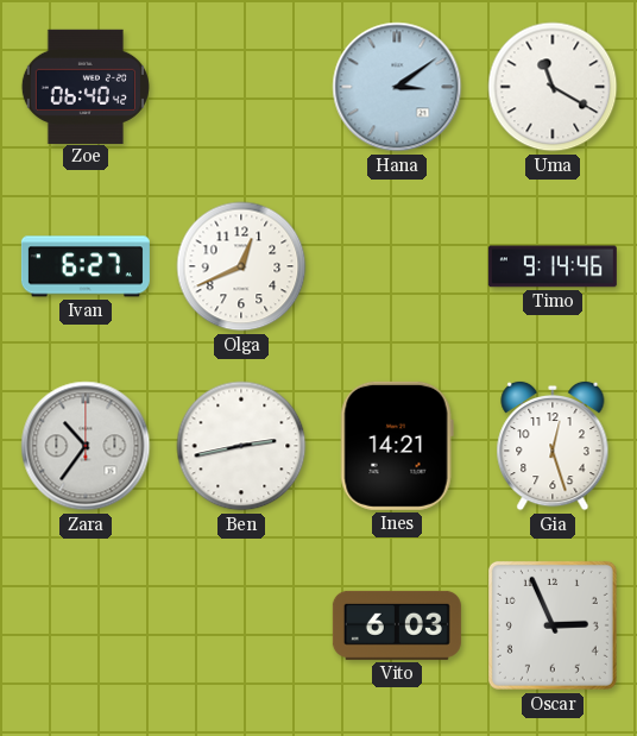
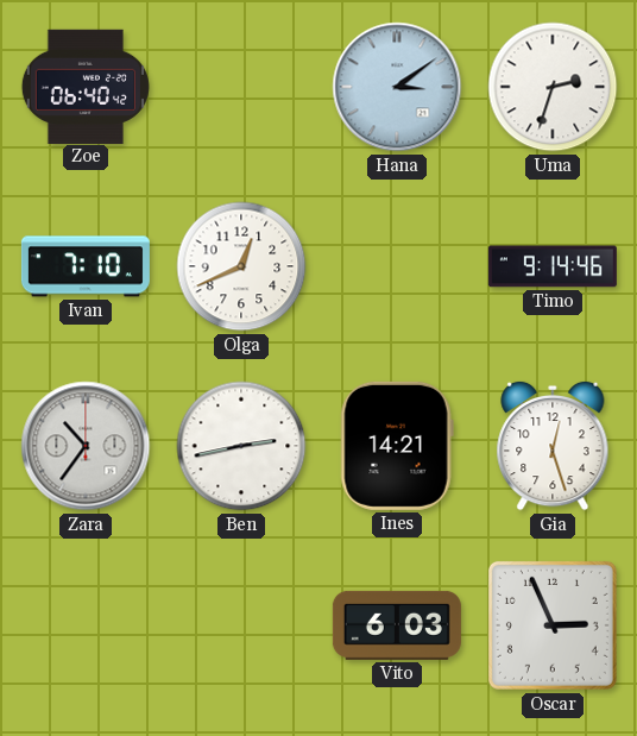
Uma: 11:20 -> 2:33 (553, 87)
Ivan: 6:27 -> 7:10 (86, 266)
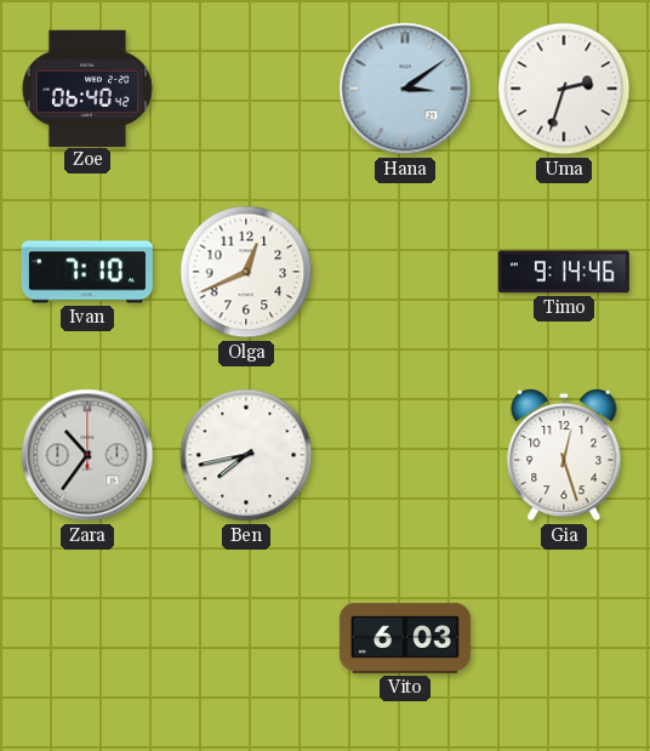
Ben: 2:43 -> 7:43 (246, 455)
Ines: 14:21 -> none (397, 446)
Oscar: 2:56 -> none (553, 625)
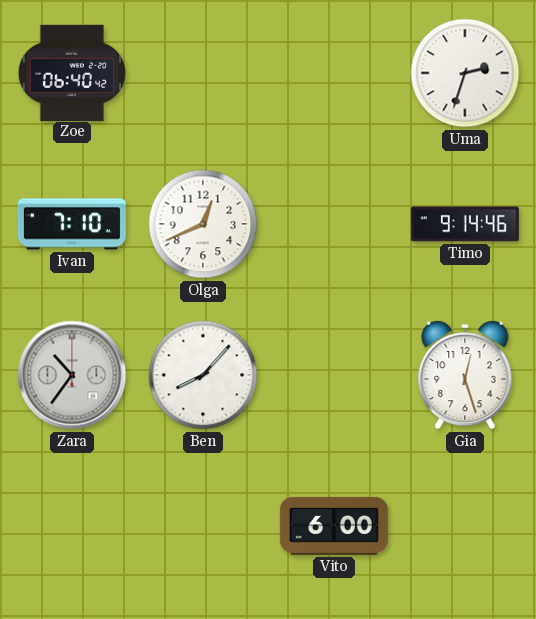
Hana: 3:09 -> none (405, 89)
Ben: 7:43 -> 8:07 (203, 375)
Vito: 6:03 -> 6:00 (334, 526)
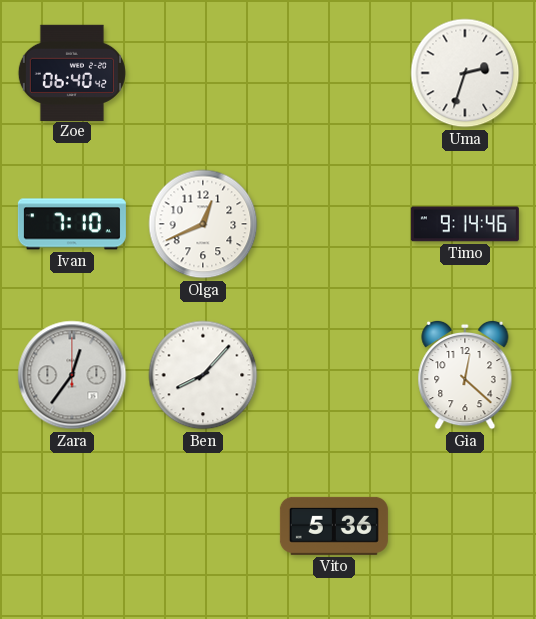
Zara: 10:36 -> 12:36 (72, 375)
Gia: 12:27 -> 12:22 (465, 375)
Vito: 6:00 -> 5:36 (334, 526)
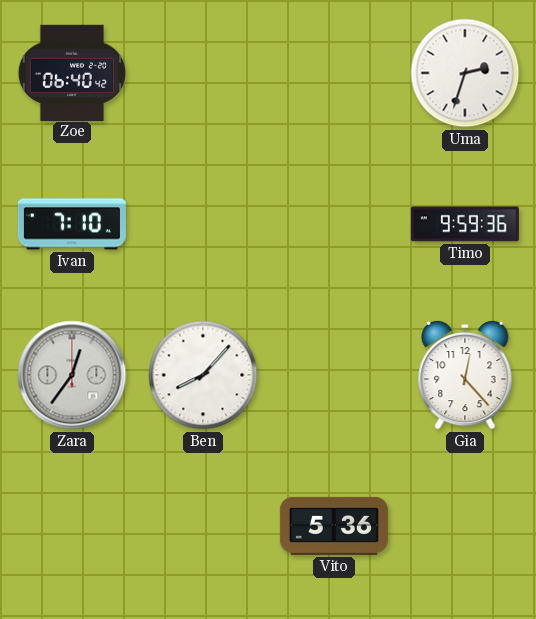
Olga: 12:41 -> none (203, 224)
Timo: 9:14 -> 9:59 (465, 224)
Gia: 12:22 -> 12:23 (465, 375)
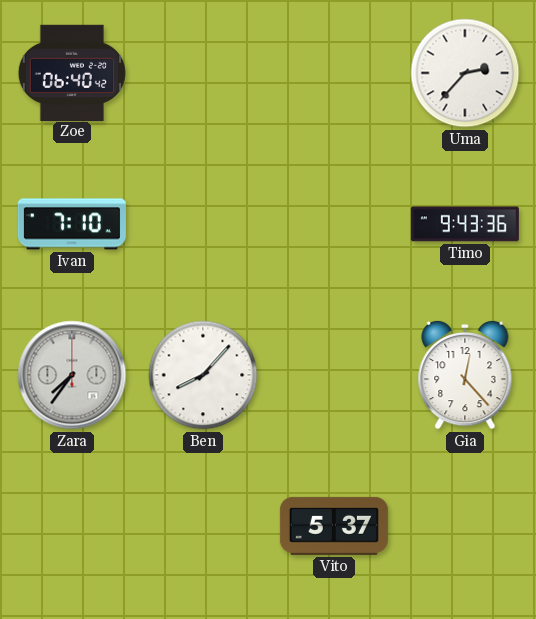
Uma: 2:33 -> 2:37 (465, 73)
Timo: 9:59 -> 9:43 (465, 224)
Zara: 12:36 -> 7:36 (72, 375)
Vito: 5:36 -> 5:37 (334, 526)
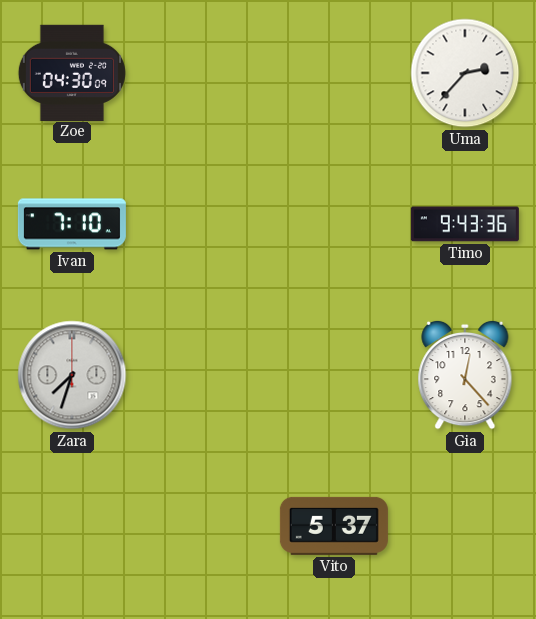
Zoe: 06:40 -> 04:30 (72, 72)
Zara: 7:36 -> 7:33 (72, 375)
Ben: 8:07 -> none (203, 375)
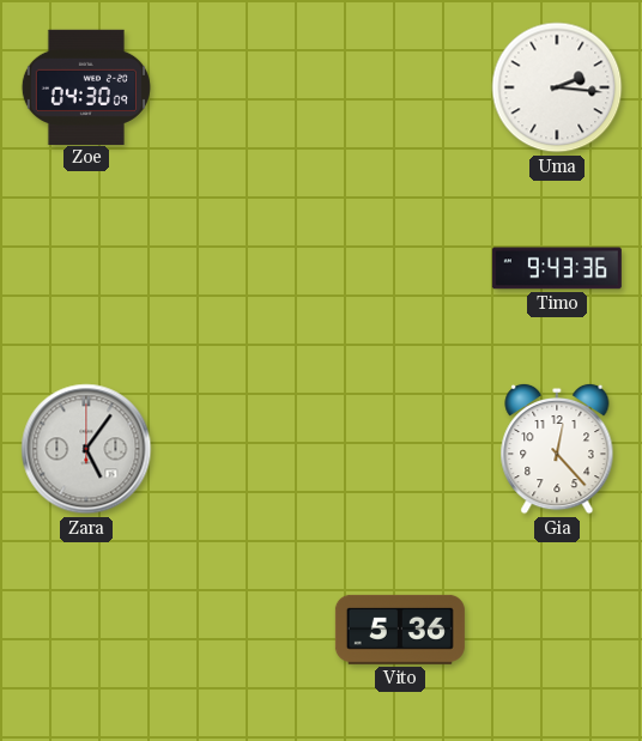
Uma: 2:37 -> 2:16 (557, 87)
Ivan: 7:10 -> none (72, 224)
Zara: 7:33 -> 5:06 (86, 449)
Vito: 5:37 -> 5:36 (400, 630)
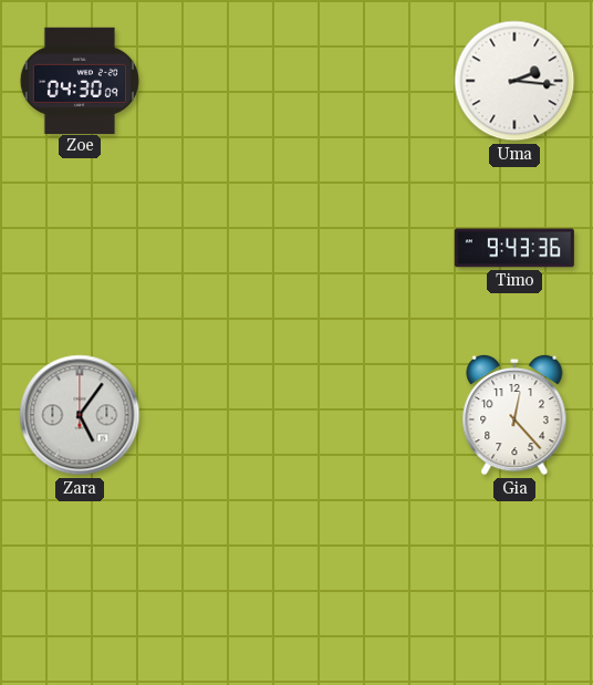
Vito: 5:36 -> none (400, 630)
